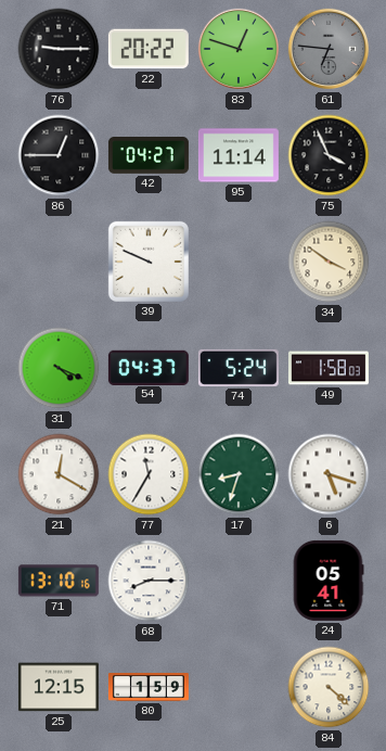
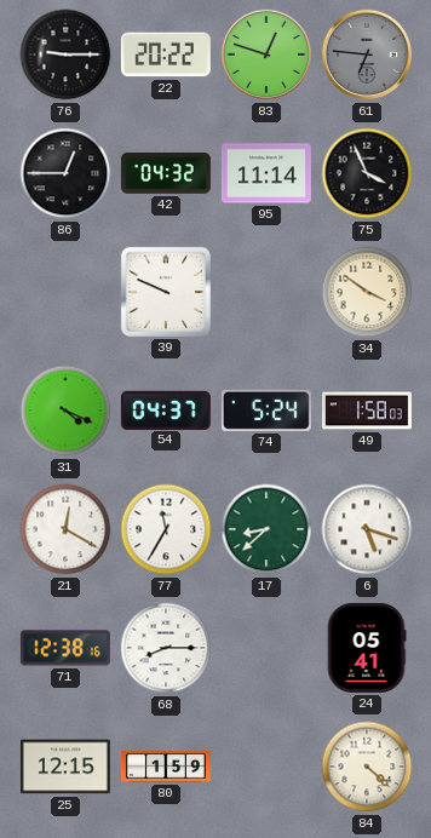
42: 04:27 -> 04:32 (166, 174)
17: 8:33 -> 8:38 (266, 529)
71: 13:10 -> 12:38 (65, 648)
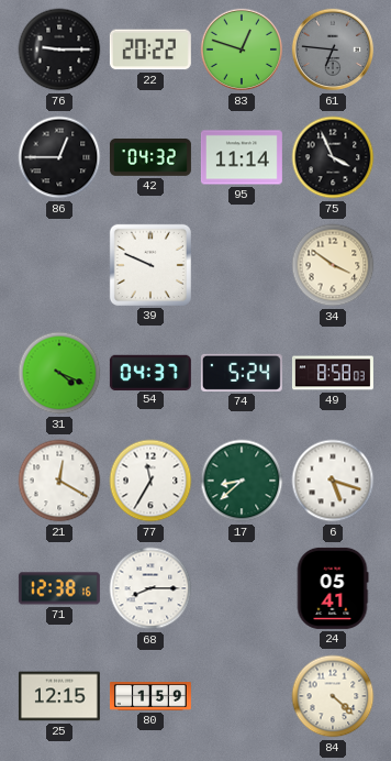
49: 1:58 -> 8:58 (333, 373)
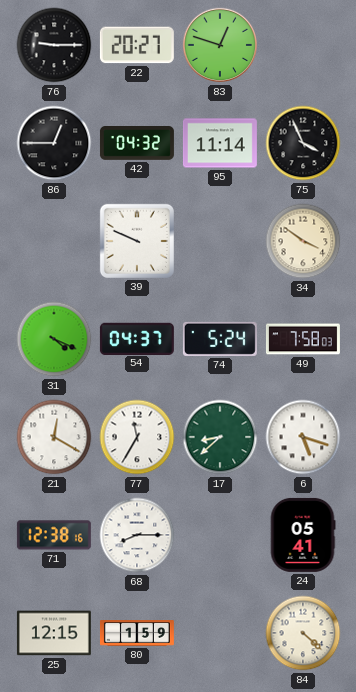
22: 20:22 -> 20:27 (137, 45)
61: 6:46 -> none (333, 49)
49: 8:58 -> 7:58 (303, 339)
